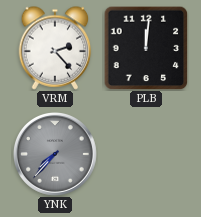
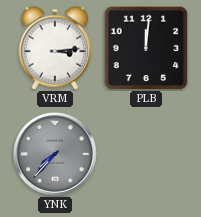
VRM: 2:23 -> 3:14 (55, 48)
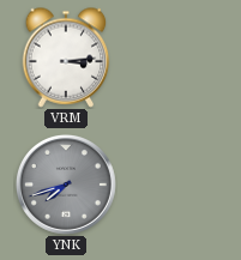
PLB: 12:01 -> none (146, 48)
YNK: 7:37 -> 7:42 (66, 185)
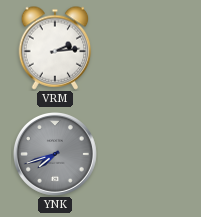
VRM: 3:14 -> 2:14 (55, 48)
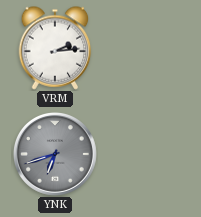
YNK: 7:42 -> 6:42 (55, 154)
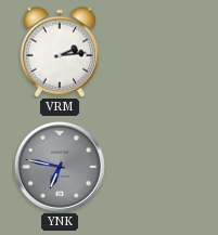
YNK: 6:42 -> 6:47 (60, 167)
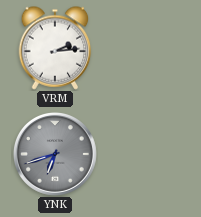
YNK: 6:47 -> 6:42 (55, 154)
